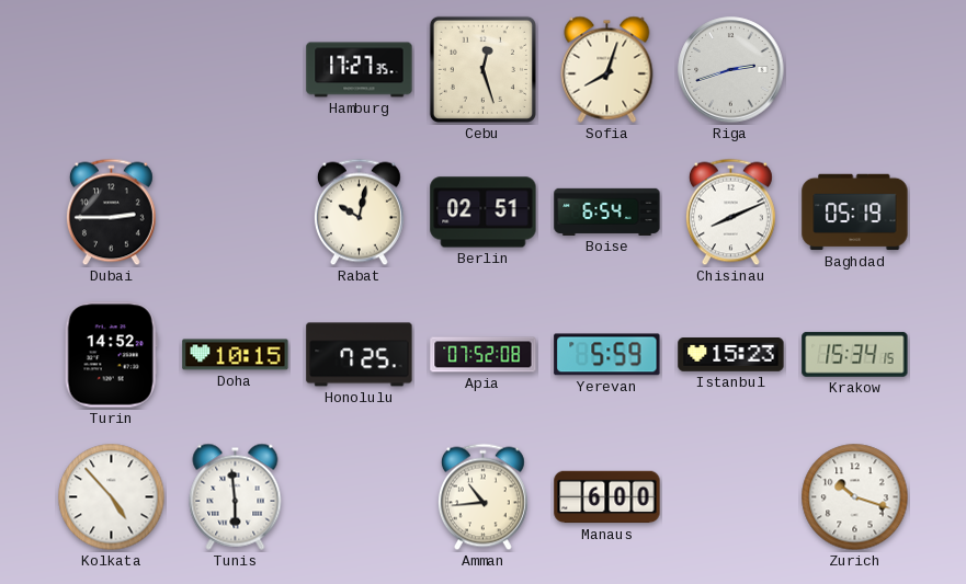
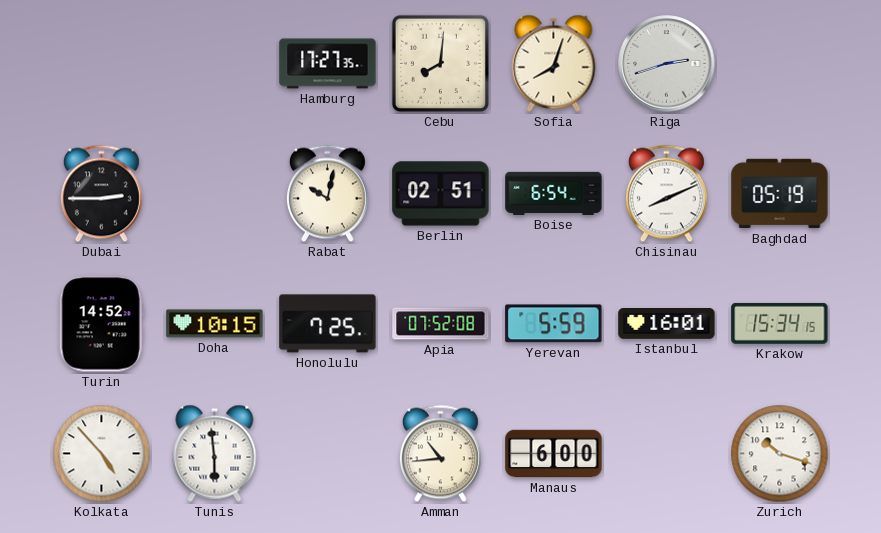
Cebu: 12:27 -> 8:01 (440, 63)
Istanbul: 15:23 -> 16:01 (667, 324)
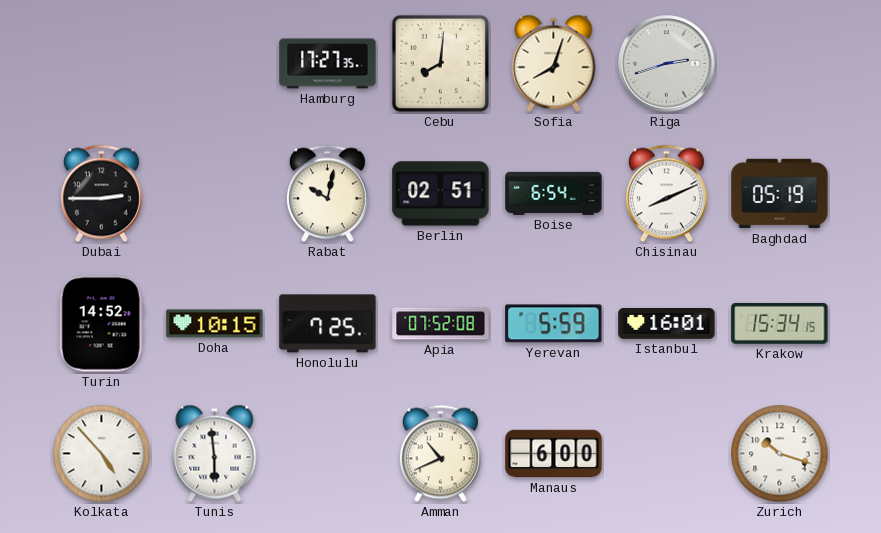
Amman: 10:44 -> 10:41 (440, 454)
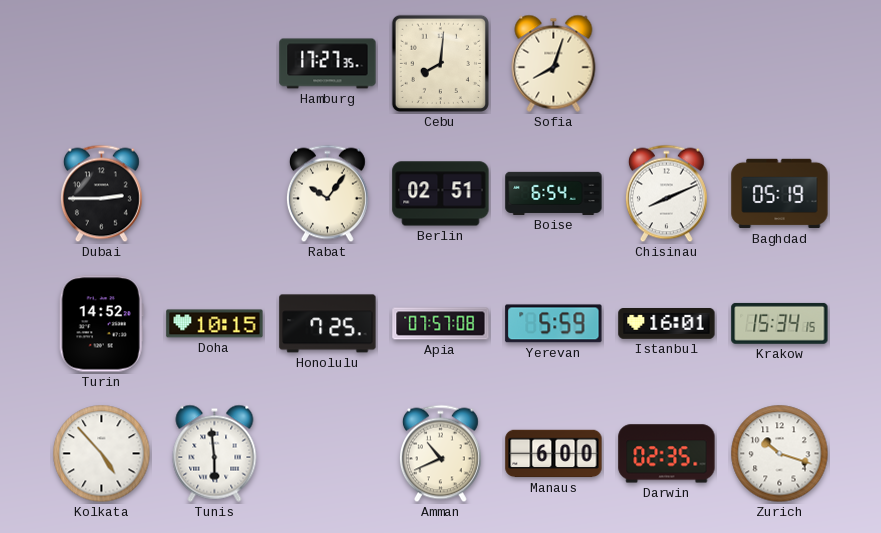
Riga: 2:42 -> none (667, 64)
Rabat: 10:02 -> 10:06 (327, 194)
Apia: 07:52 -> 07:57 (441, 324)
Darwin: none -> 02:35 (667, 454)
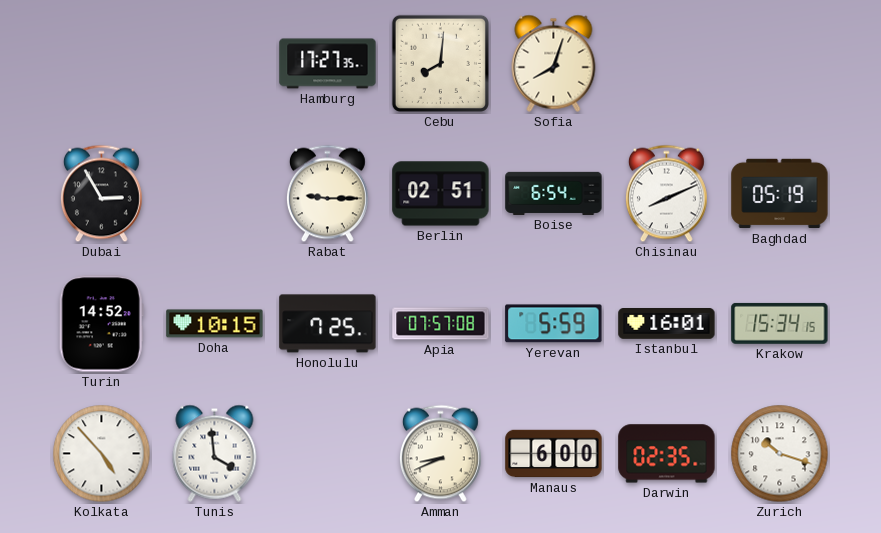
Dubai: 2:45 -> 2:55 (101, 194)
Rabat: 10:06 -> 9:15 (327, 194)
Tunis: 5:59 -> 3:59 (215, 453)
Amman: 10:41 -> 8:41 (440, 454)
